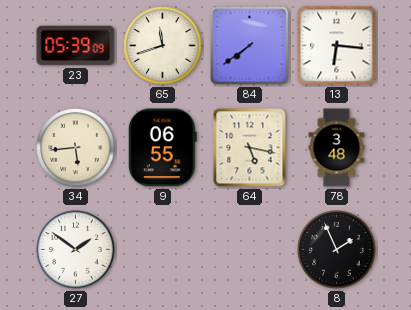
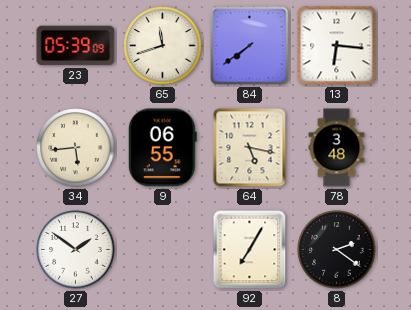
92: none -> 7:05 (250, 250)
8: 1:56 -> 2:21 (337, 250)
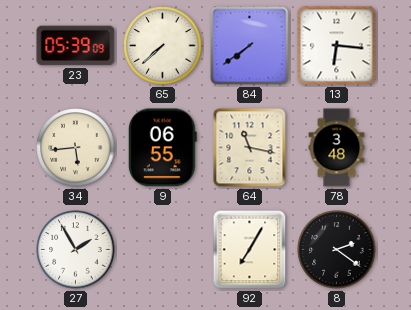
65: 11:42 -> 7:38 (163, 46)
64: 5:17 -> 11:17 (250, 148)
27: 1:51 -> 1:55 (76, 250)
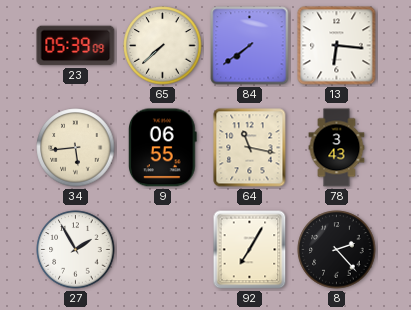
78: 3:48 -> 3:43 (337, 148)
8: 2:21 -> 2:23 (337, 250)
